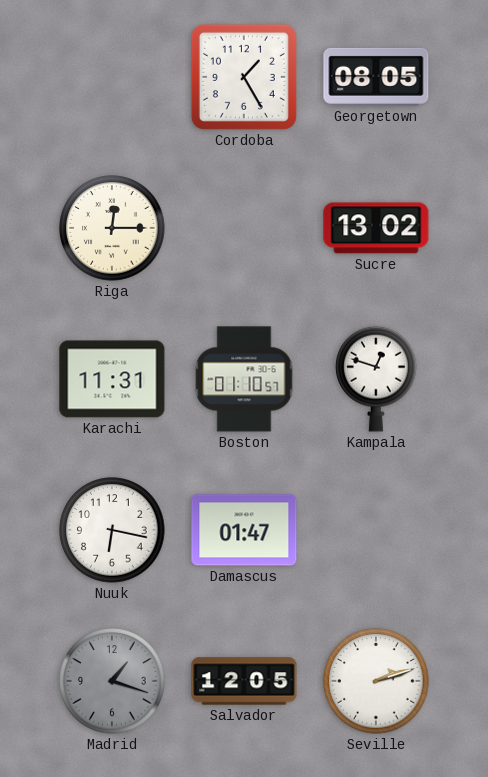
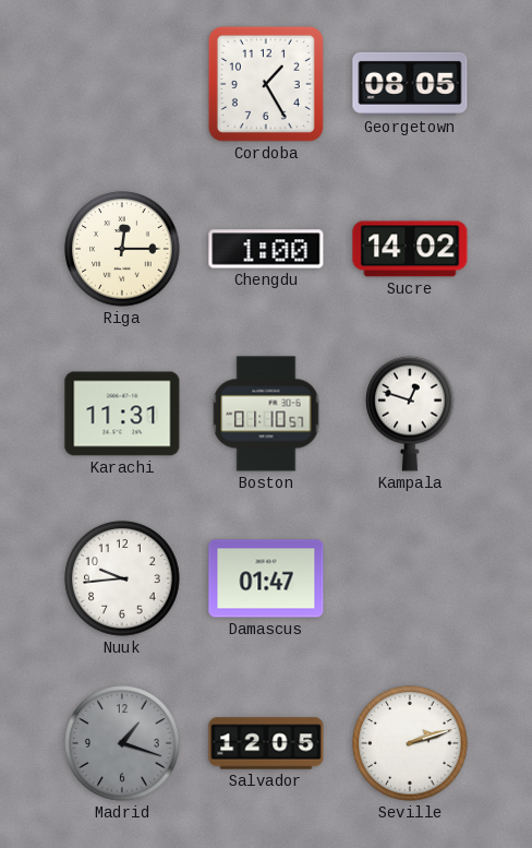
Chengdu: none -> 1:00 (266, 249)
Sucre: 13:02 -> 14:02 (410, 249)
Nuuk: 6:17 -> 9:44 (122, 578)
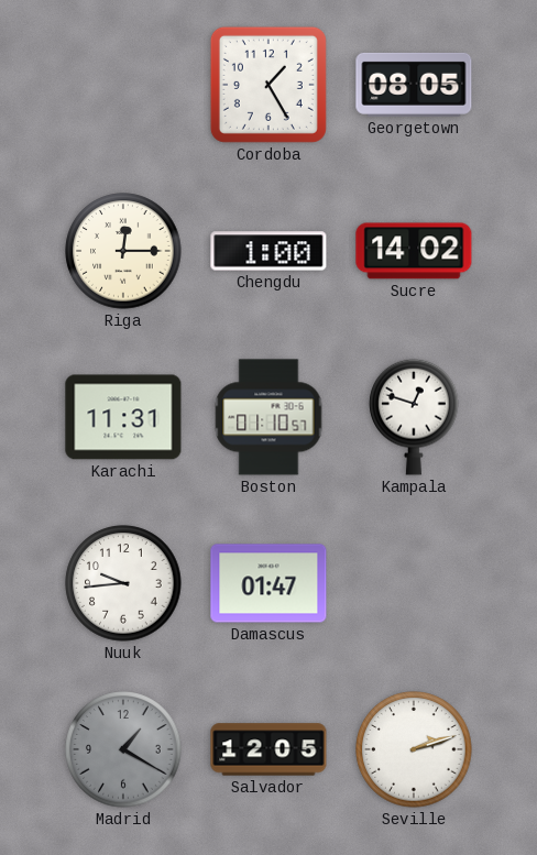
Madrid: 1:18 -> 1:20 (123, 749)
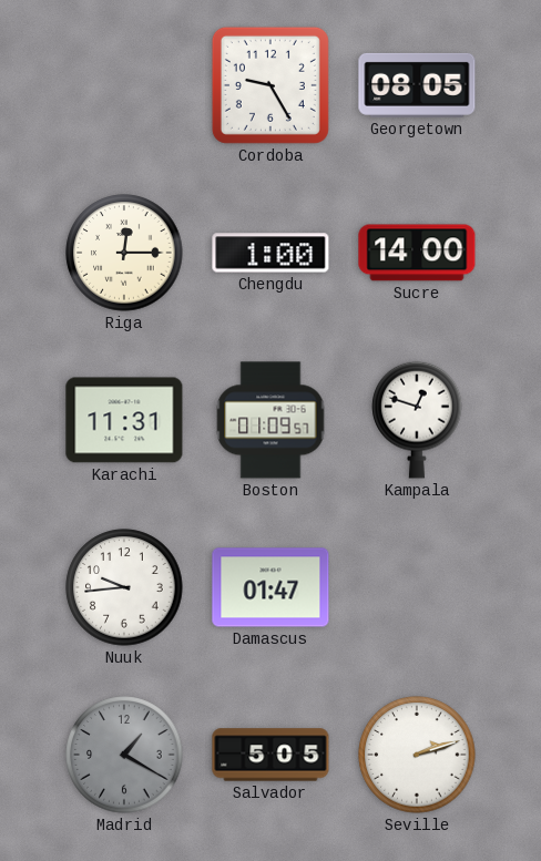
Cordoba: 1:25 -> 9:25 (270, 85)
Sucre: 14:02 -> 14:00 (417, 253)
Boston: 01:10 -> 01:09 (270, 420)
Salvador: 12:05 -> 5:05 (270, 755)
